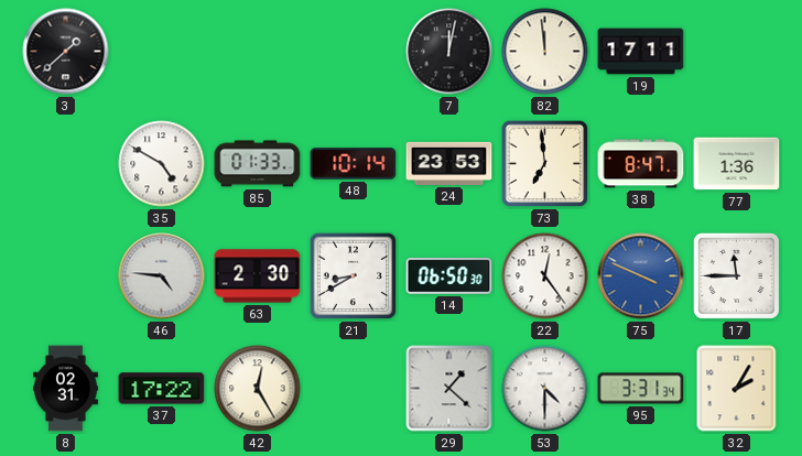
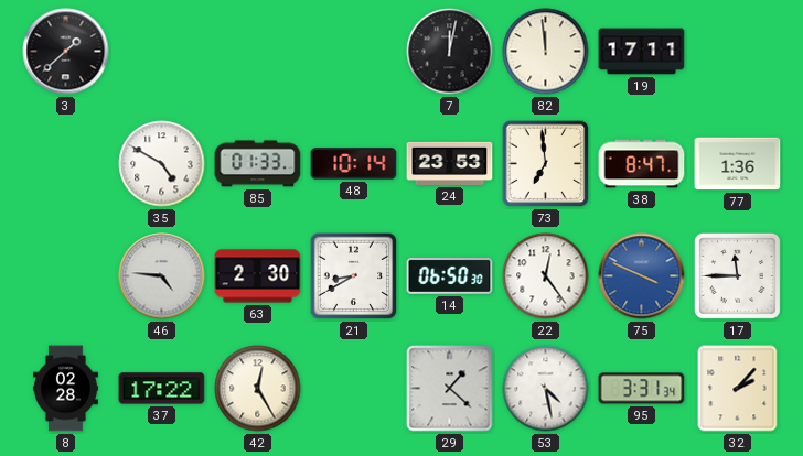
8: 02:31 -> 02:28 (65, 389)
53: 4:30 -> 4:28 (546, 389)
32: 2:05 -> 2:07 (738, 389)
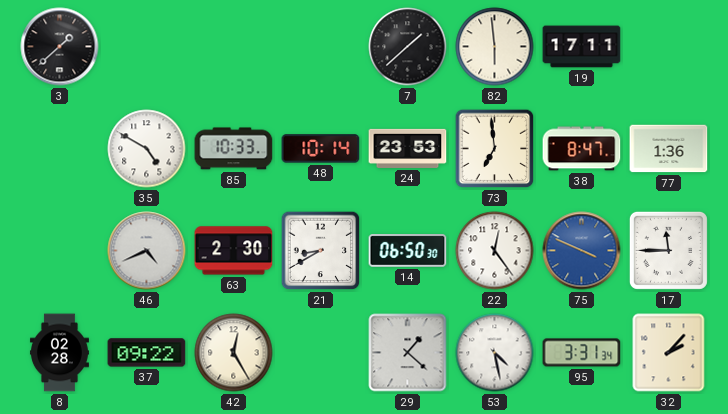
7: 12:02 -> 1:38 (408, 47)
82: 11:59 -> 5:59 (495, 47)
85: 01:33 -> 10:33 (234, 149)
46: 4:46 -> 4:41 (147, 251)
37: 17:22 -> 09:22 (147, 353)
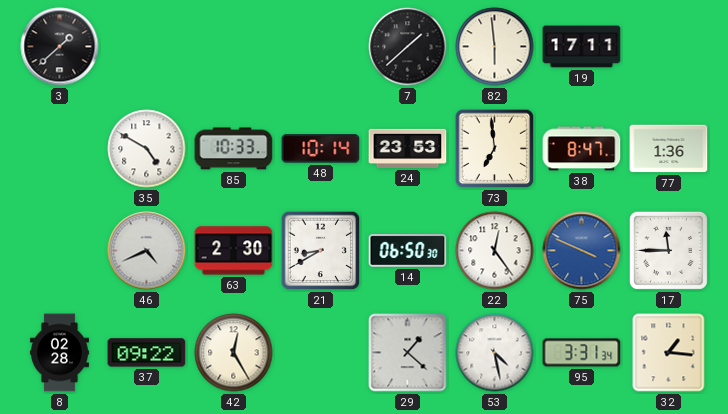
32: 2:07 -> 1:16 (669, 353)
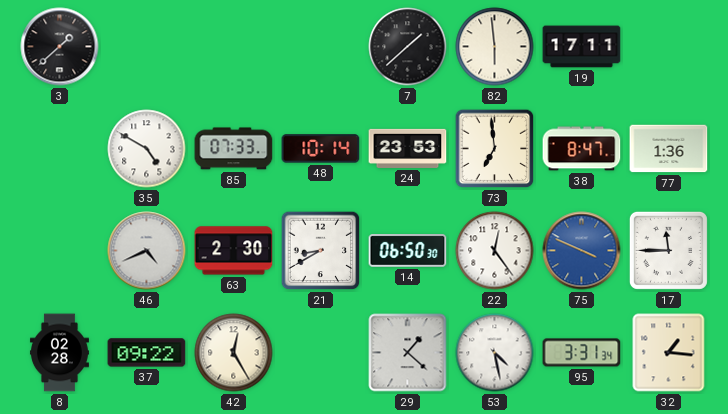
85: 10:33 -> 07:33 (234, 149)
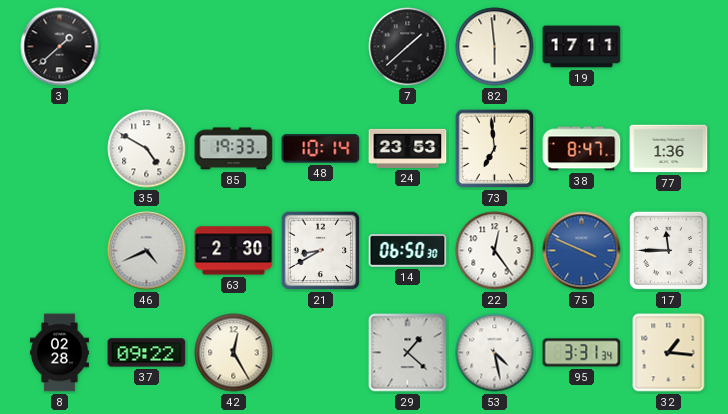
85: 07:33 -> 19:33 (234, 149)
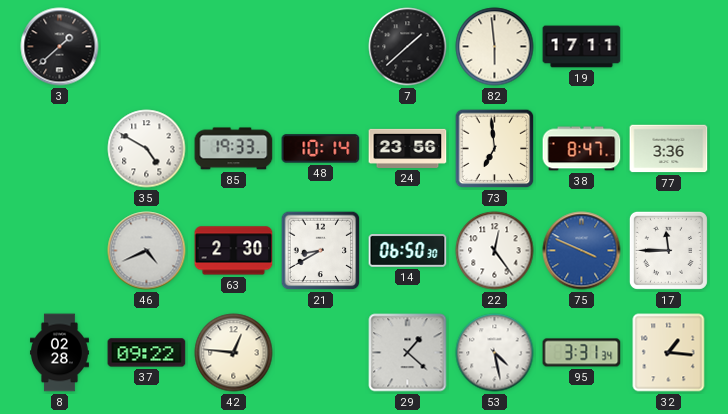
24: 23:53 -> 23:56 (408, 148)
77: 1:36 -> 3:36 (669, 149)
42: 12:25 -> 12:46 (234, 353)
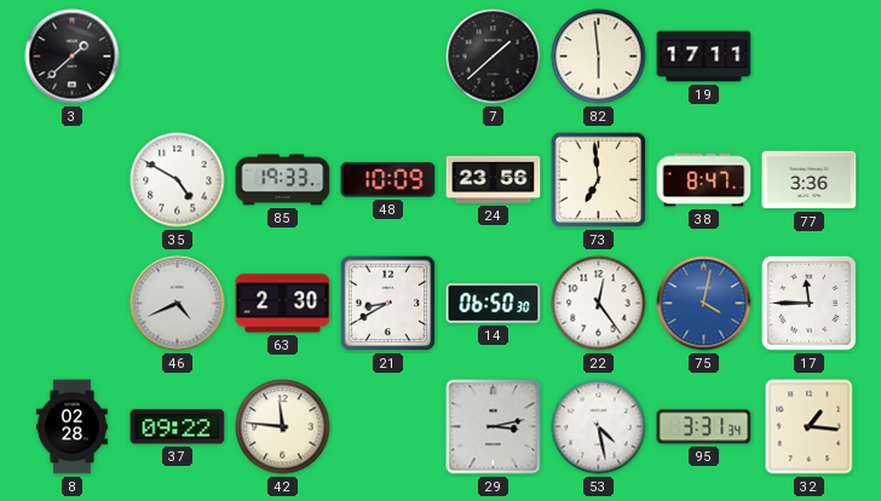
48: 10:14 -> 10:09 (388, 180)
75: 3:49 -> 4:02 (704, 304)
42: 12:46 -> 11:46 (283, 427)
29: 1:22 -> 3:13 (494, 427)
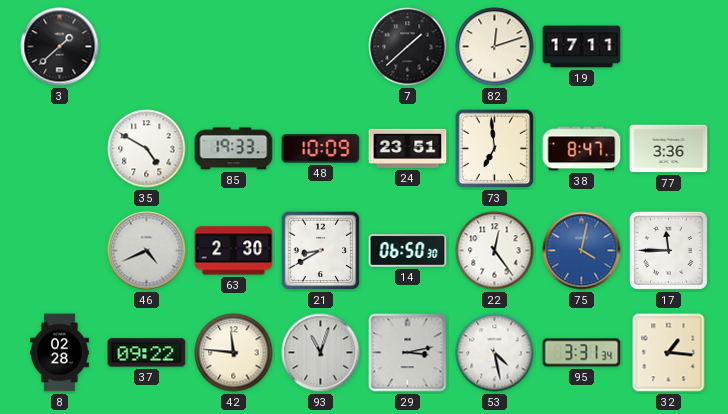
82: 5:59 -> 12:12 (495, 47)
24: 23:56 -> 23:51 (408, 148)
93: none -> 11:03 (321, 353)
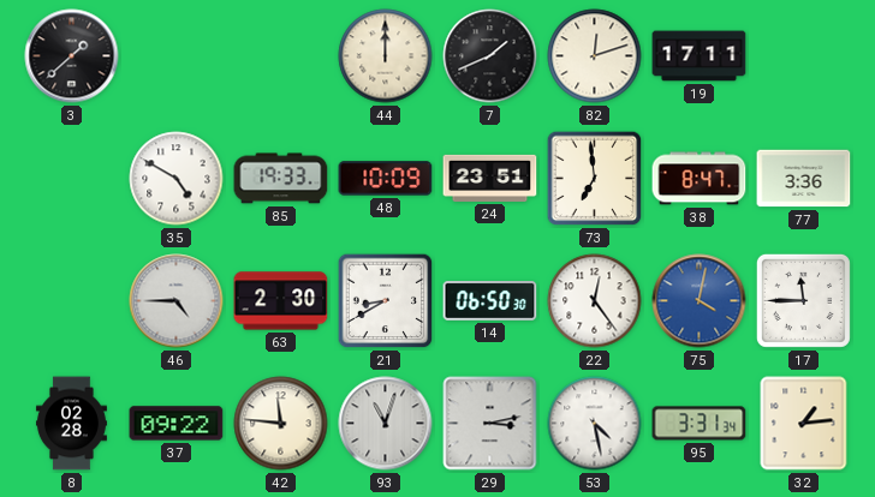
44: none -> 12:00 (386, 56)
7: 1:38 -> 1:41 (490, 56)
46: 4:41 -> 4:45 (177, 301)
32: 1:16 -> 1:14 (804, 424)
